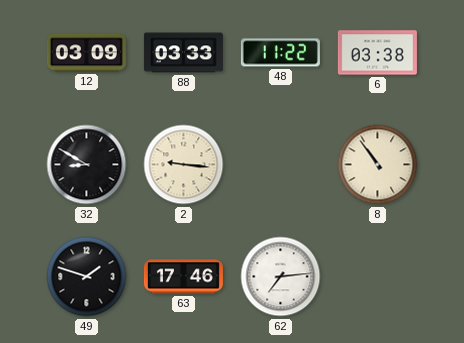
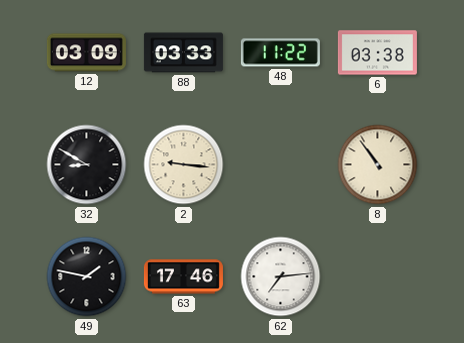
49: 1:48 -> 1:47 (87, 277)
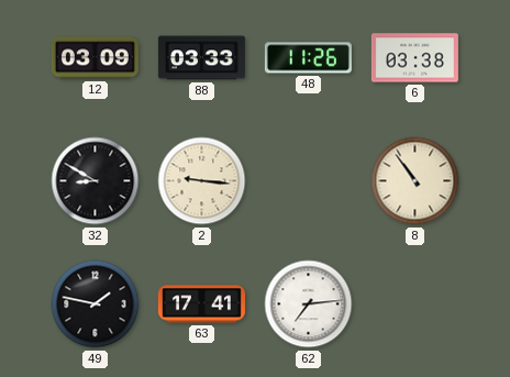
48: 11:22 -> 11:26 (308, 58)
63: 17:46 -> 17:41 (201, 304)
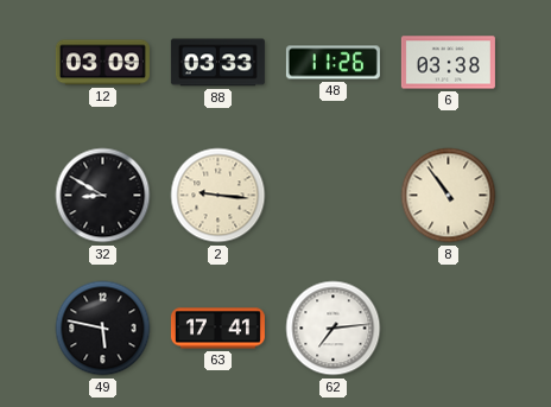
49: 1:47 -> 5:47 (103, 329)
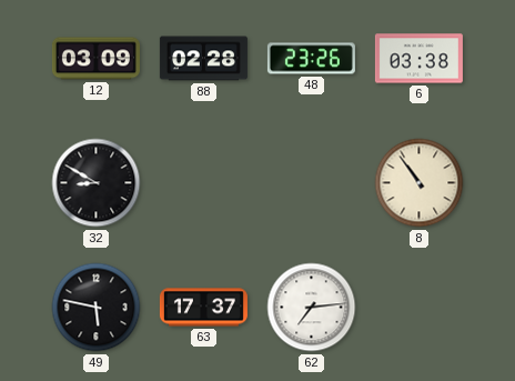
88: 03:33 -> 02:28 (203, 59)
48: 11:26 -> 23:26 (311, 59)
2: 9:16 -> none (218, 196)
63: 17:41 -> 17:37 (203, 308)
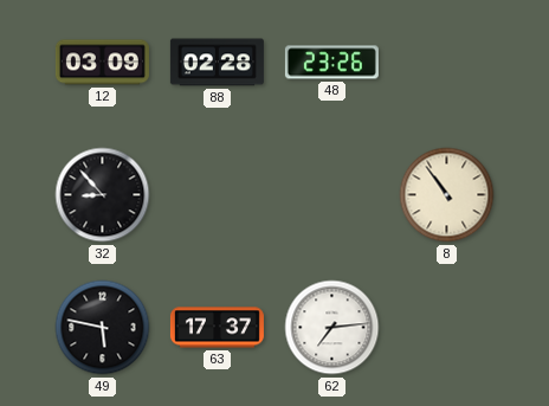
6: 03:38 -> none (418, 59)
32: 8:50 -> 8:53 (103, 195)
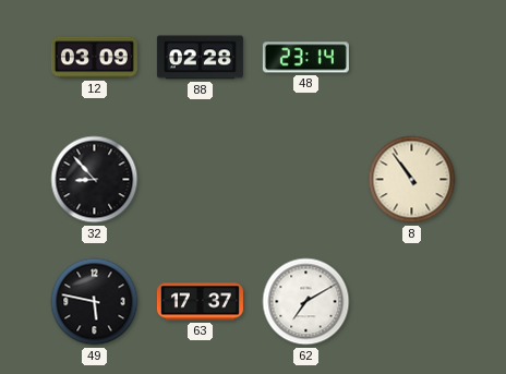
48: 23:26 -> 23:14 (305, 58)
62: 7:14 -> 7:10 (306, 302)
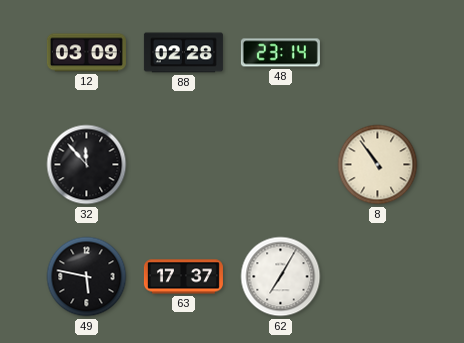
32: 8:53 -> 11:53 (87, 165)
62: 7:10 -> 7:05 (281, 277)
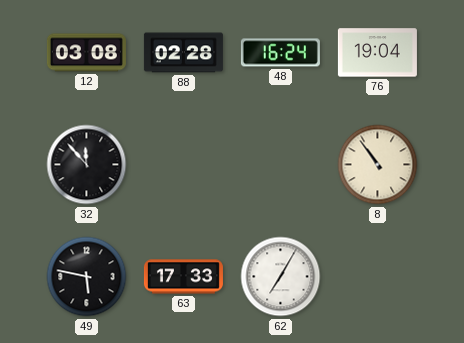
12: 03:09 -> 03:08 (86, 53)
48: 23:14 -> 16:24 (280, 53)
76: none -> 19:04 (377, 53)
63: 17:37 -> 17:33 (183, 277)
